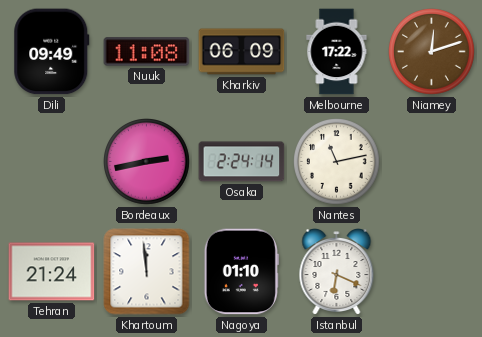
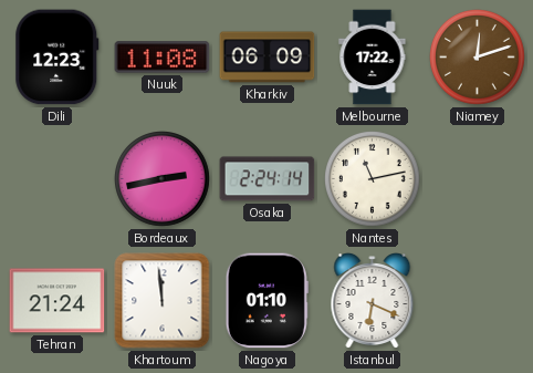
Dili: 09:49 -> 12:23 (58, 58)
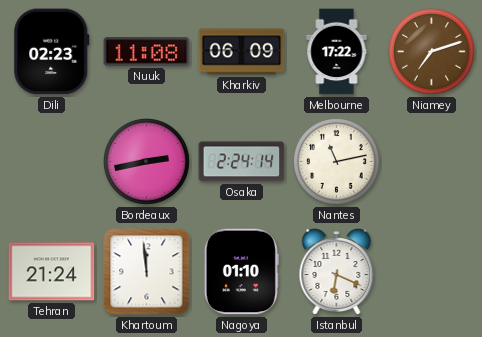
Dili: 12:23 -> 02:23 (52, 52)
Niamey: 12:12 -> 7:12 (432, 52)
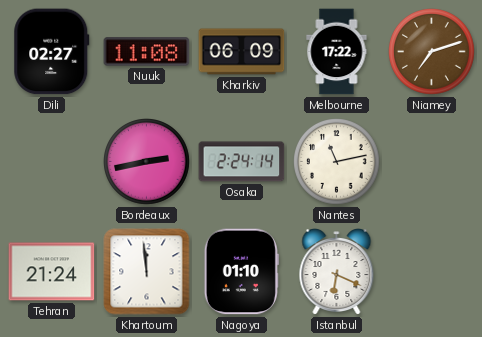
Dili: 02:23 -> 02:27 (52, 52)
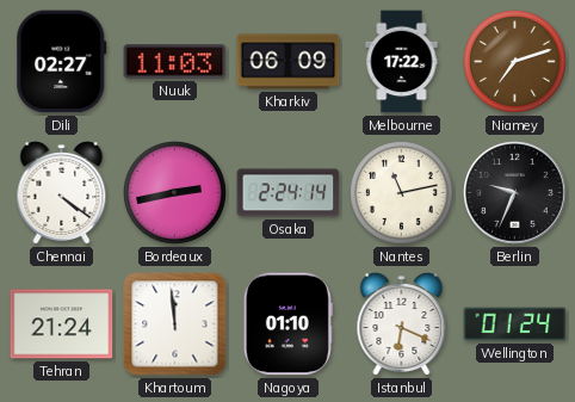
Nuuk: 11:08 -> 11:03 (175, 62)
Chennai: none -> 4:21 (62, 193)
Berlin: none -> 9:34 (515, 193)
Wellington: none -> 01:24 (515, 324)
